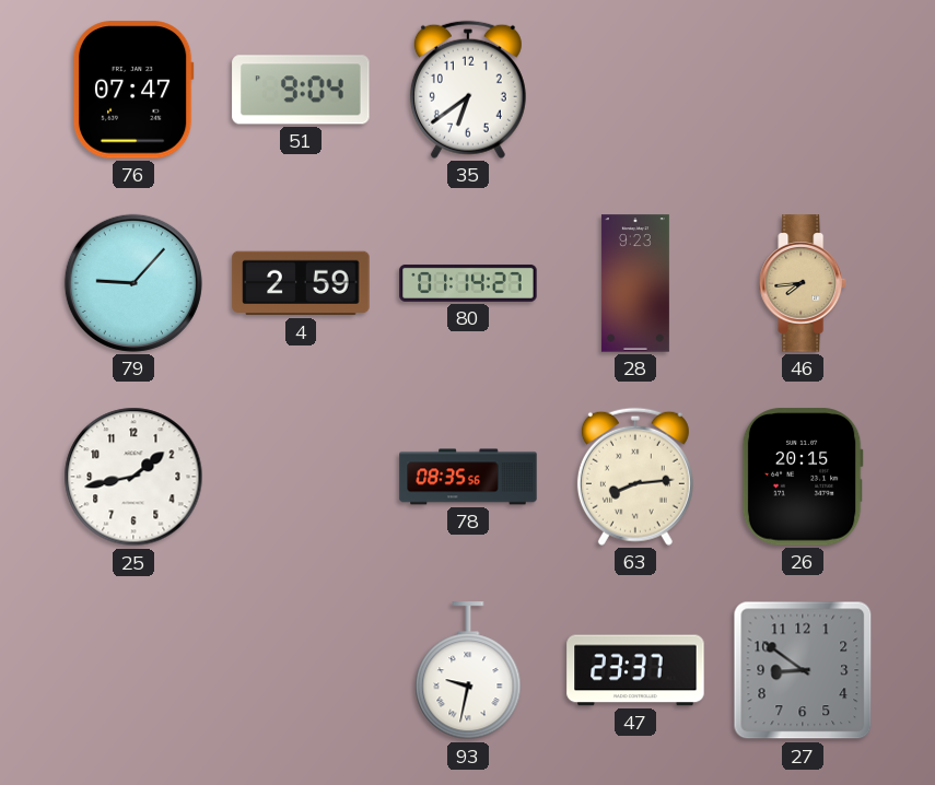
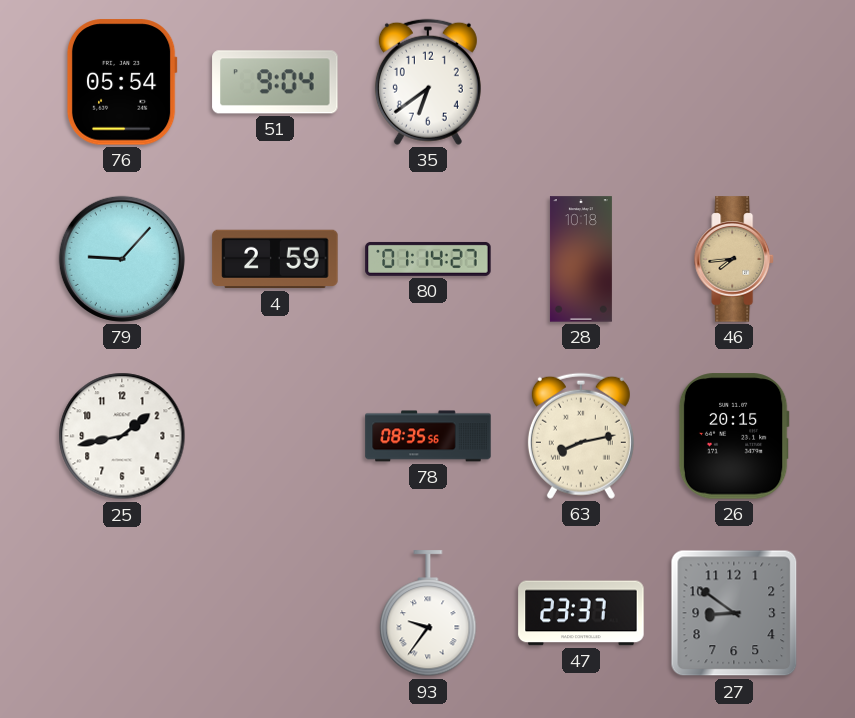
76: 07:47 -> 05:54 (122, 82)
28: 9:23 -> 10:18 (581, 259)
63: 8:14 -> 8:13 (581, 436)
93: 9:32 -> 9:36 (428, 614)
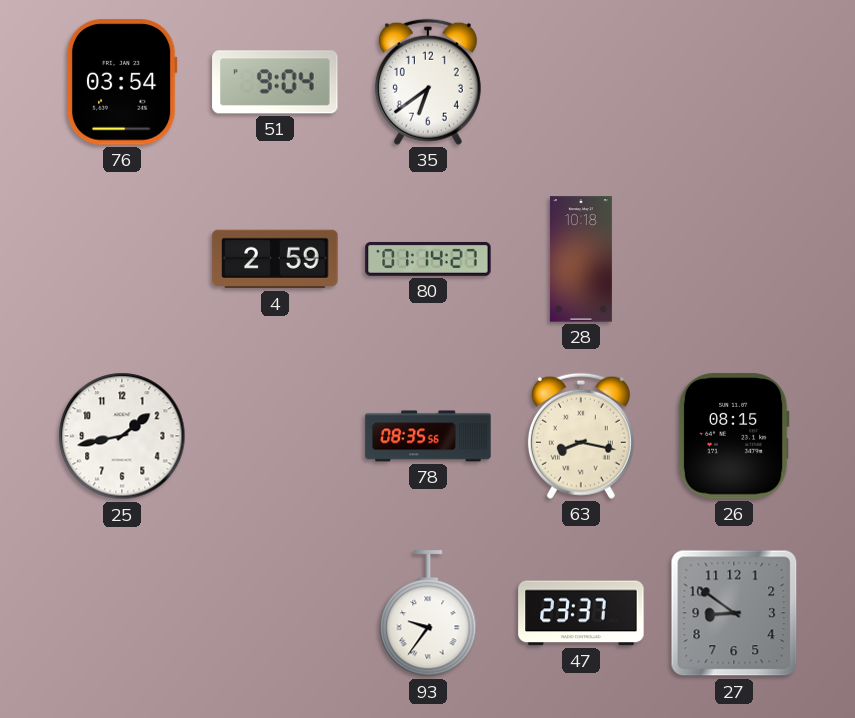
76: 05:54 -> 03:54 (122, 82)
79: 9:07 -> none (122, 259)
46: 7:44 -> none (734, 259)
63: 8:13 -> 8:17 (581, 436)
26: 20:15 -> 08:15 (734, 436)
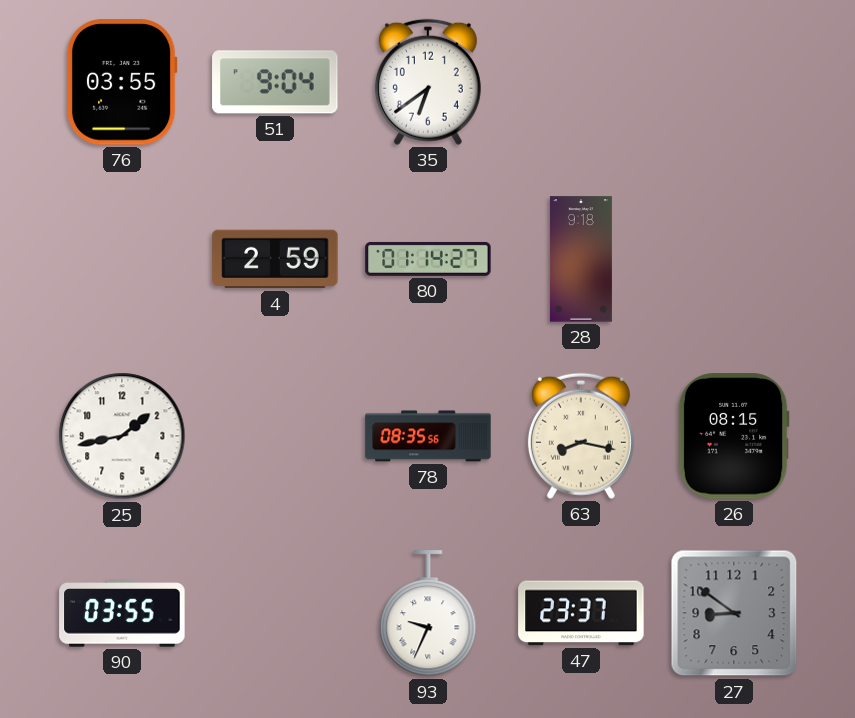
76: 03:54 -> 03:55 (122, 82)
28: 10:18 -> 9:18 (581, 259)
90: none -> 03:55 (122, 613)
93: 9:36 -> 9:34 (428, 614)
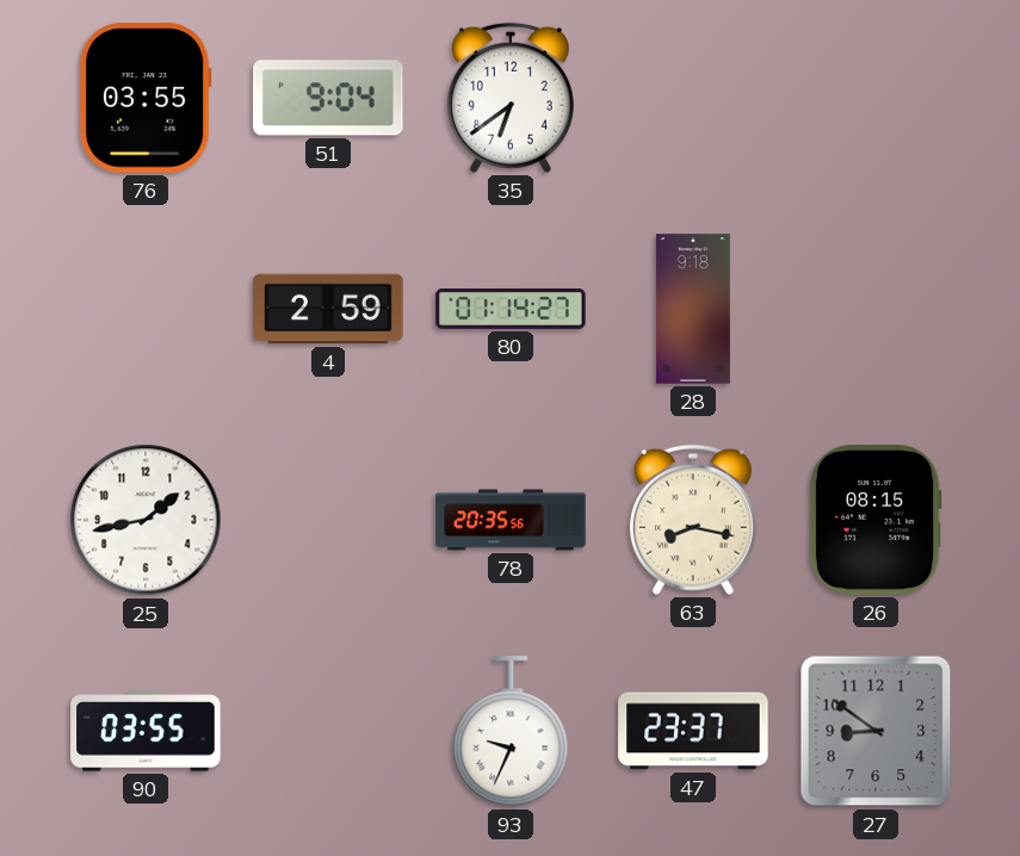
78: 08:35 -> 20:35 (511, 520)
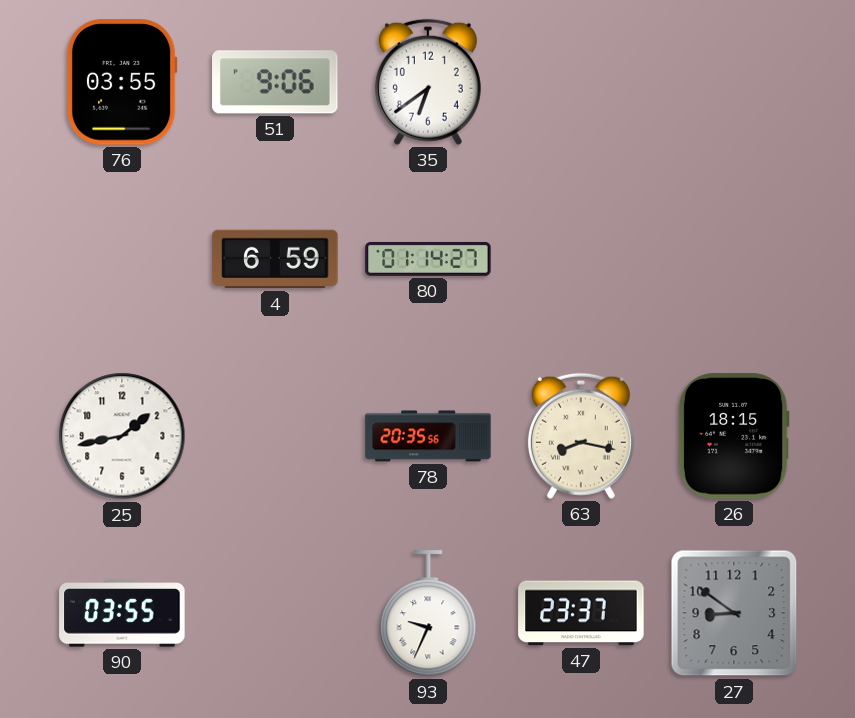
51: 9:04 -> 9:06 (275, 82)
4: 2:59 -> 6:59 (275, 259)
28: 9:18 -> none (693, 309)
26: 08:15 -> 18:15 (734, 436)
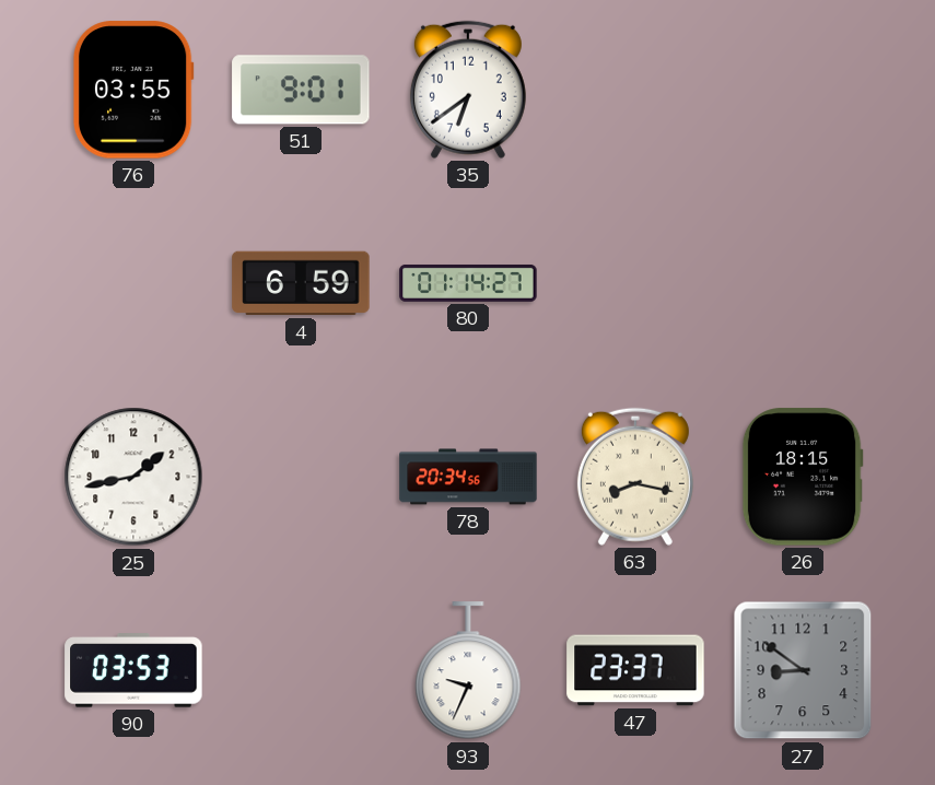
51: 9:06 -> 9:01 (301, 90)
78: 20:35 -> 20:34 (468, 477)
90: 03:55 -> 03:53 (133, 670)
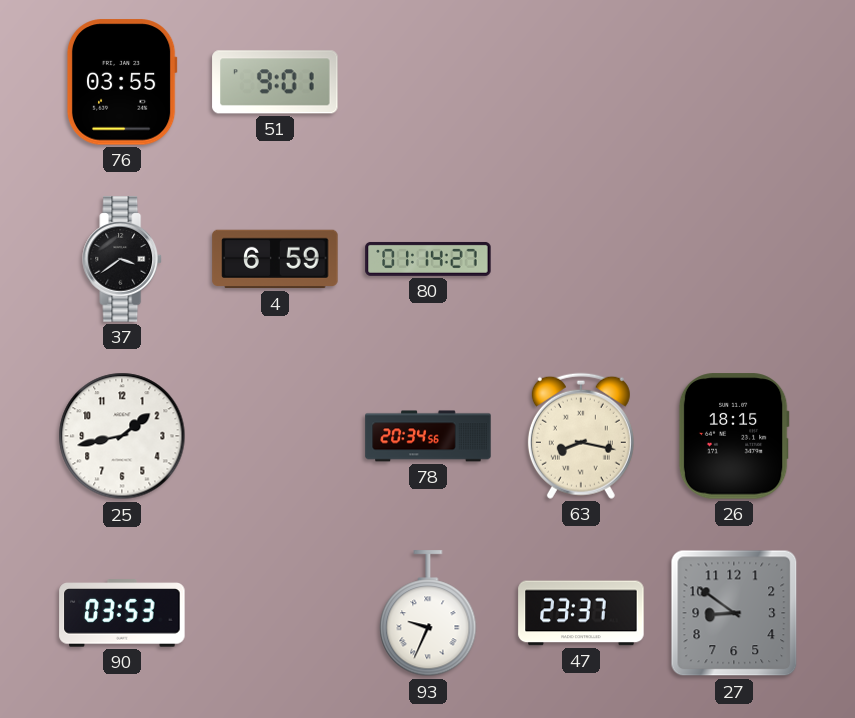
35: 6:39 -> none (468, 90)
37: none -> 3:39 (122, 259)
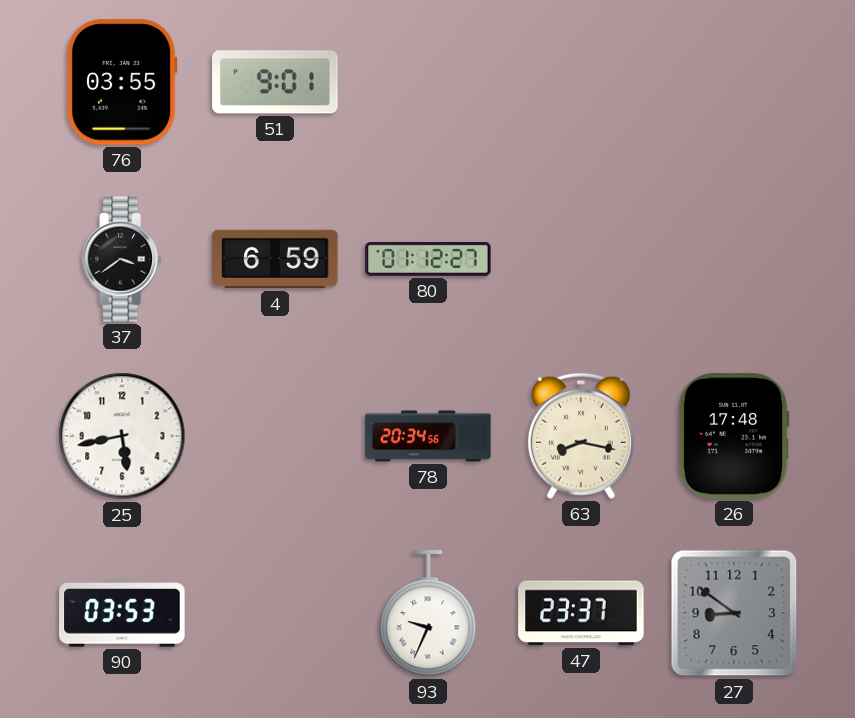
80: 01:14 -> 01:12 (428, 259)
25: 1:43 -> 5:43 (122, 436)
26: 18:15 -> 17:48 (734, 436)
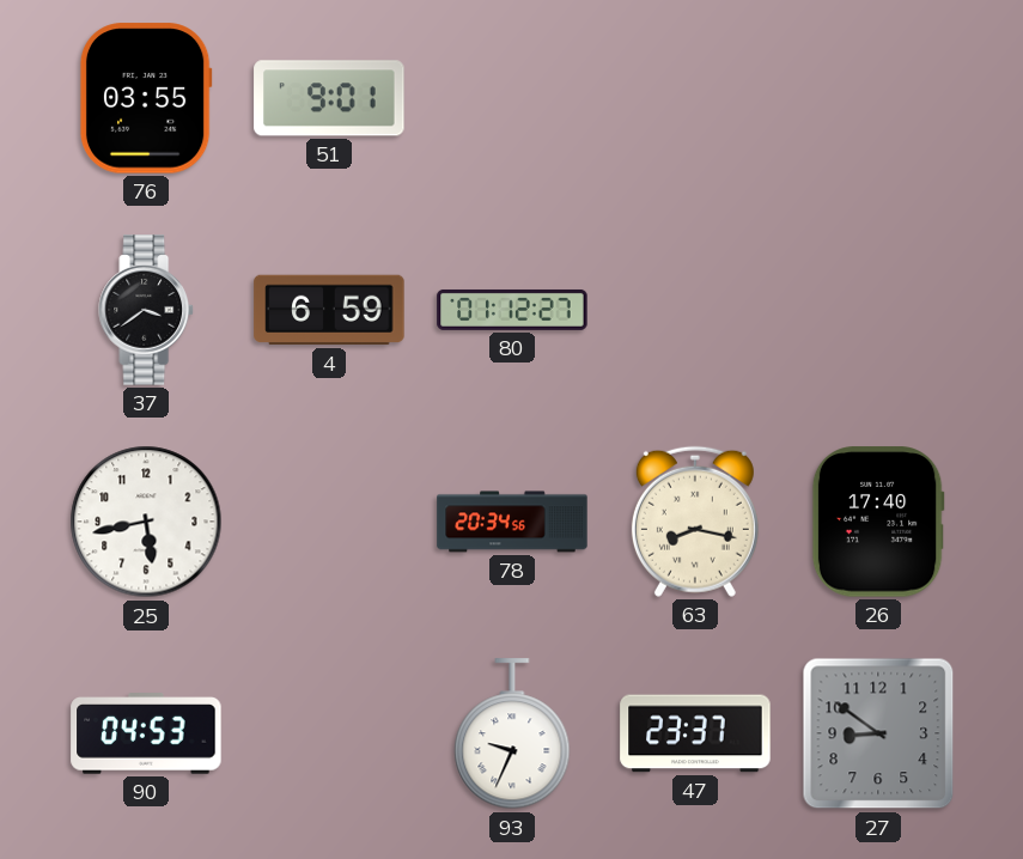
26: 17:48 -> 17:40 (878, 522)
90: 03:53 -> 04:53 (146, 733)
